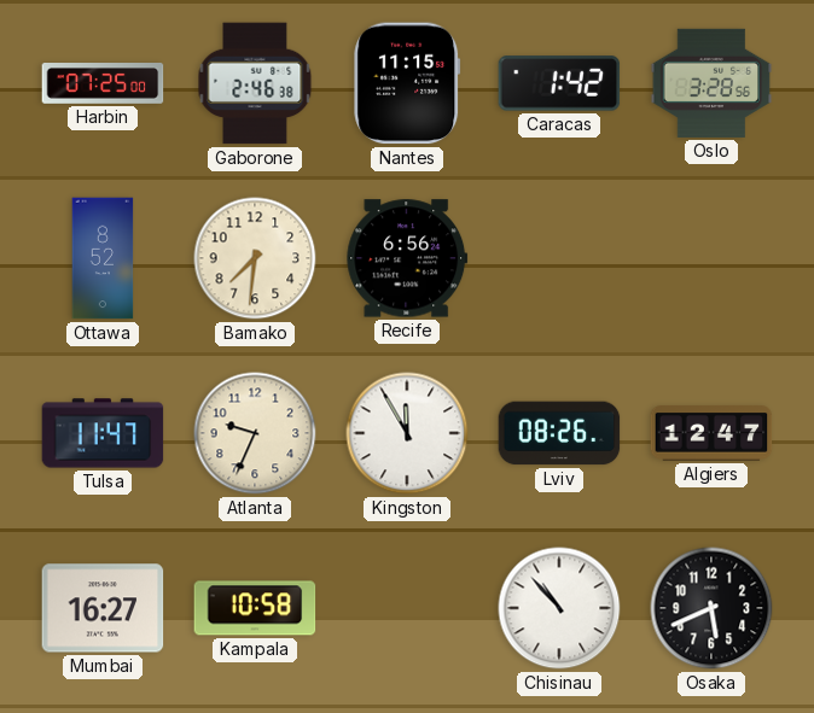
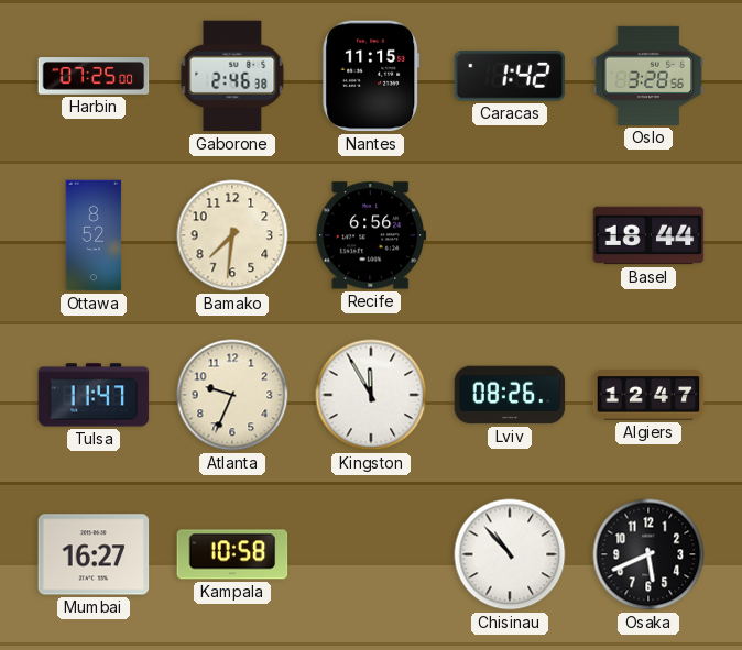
Basel: none -> 18:44 (648, 235)
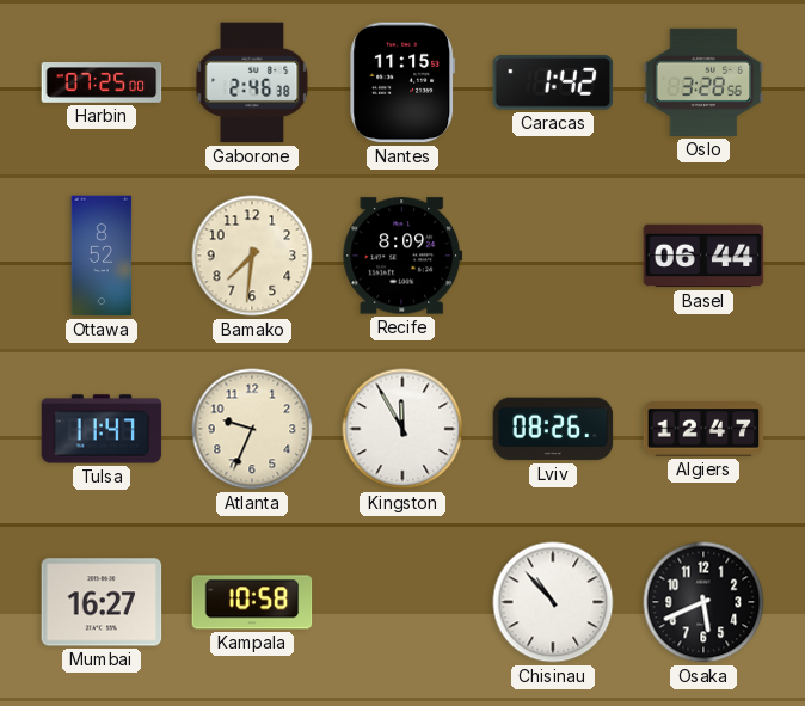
Recife: 6:56 -> 8:09 (402, 256)
Basel: 18:44 -> 06:44 (703, 256)
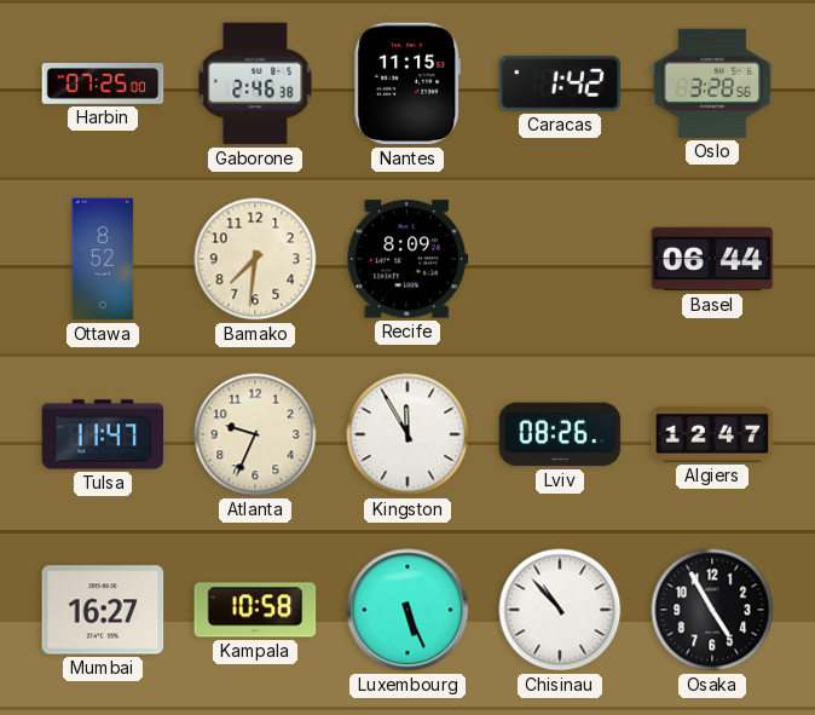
Luxembourg: none -> 5:26 (407, 610)
Osaka: 5:41 -> 4:55 (712, 610)
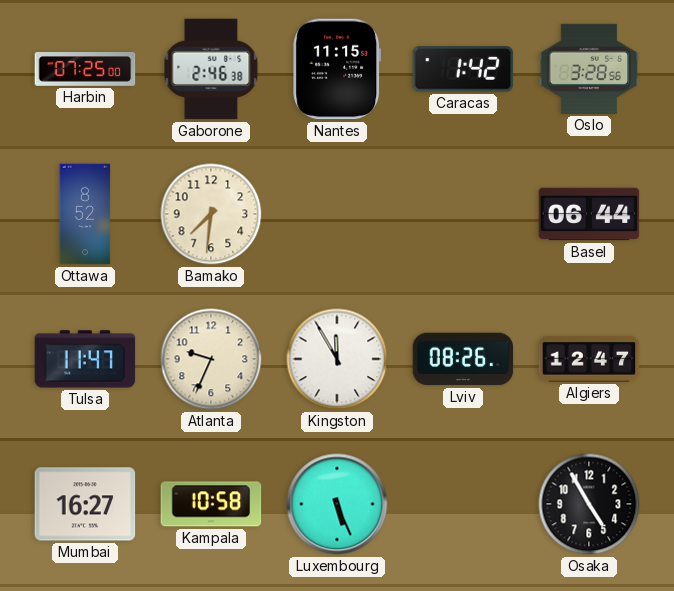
Recife: 8:09 -> none (407, 259)
Chisinau: 10:53 -> none (560, 610)
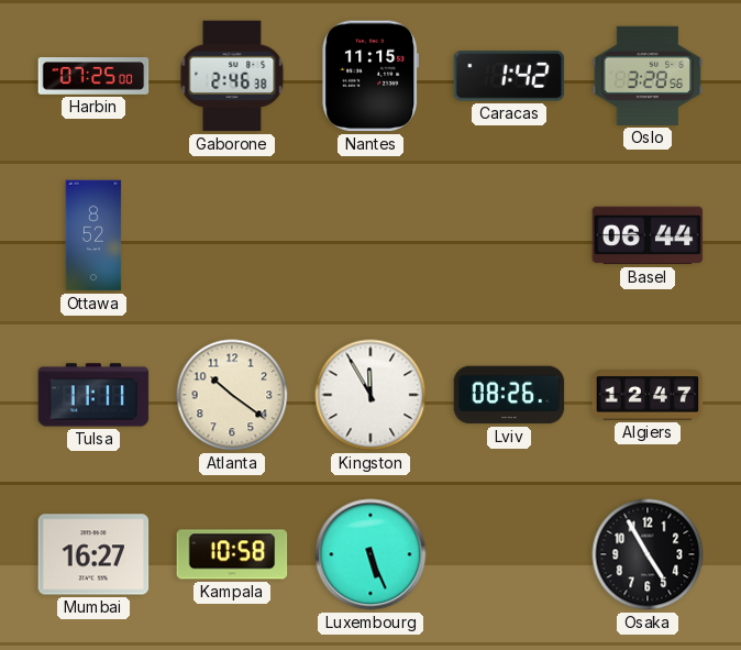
Bamako: 7:31 -> none (211, 214)
Tulsa: 11:47 -> 11:11 (93, 395)
Atlanta: 9:34 -> 10:21 (232, 395)
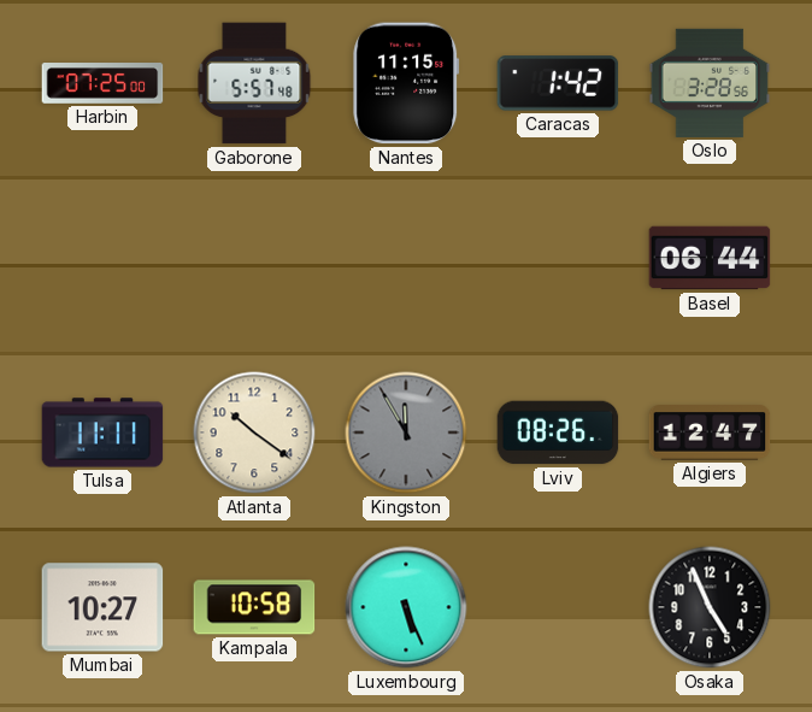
Gaborone: 2:46 -> 5:57 (254, 83)
Ottawa: 8:52 -> none (93, 235)
Kingston dial: white -> grey (406, 433)
Mumbai: 16:27 -> 10:27 (102, 607)
Osaka: 4:55 -> 4:56 (710, 607)
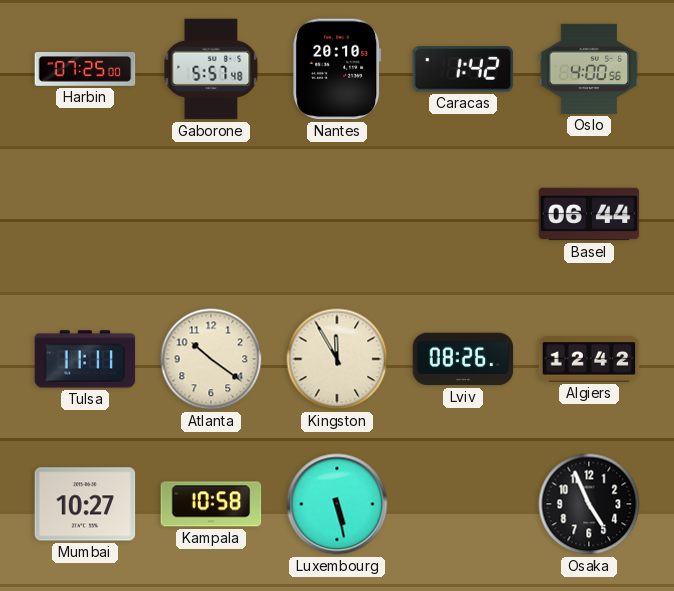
Nantes: 11:15 -> 20:10 (337, 69)
Oslo: 3:28 -> 4:00 (589, 69)
Kingston dial: grey -> cream (337, 359)
Algiers: 12:47 -> 12:42 (589, 359)
Luxembourg: 5:26 -> 5:28 (337, 504)
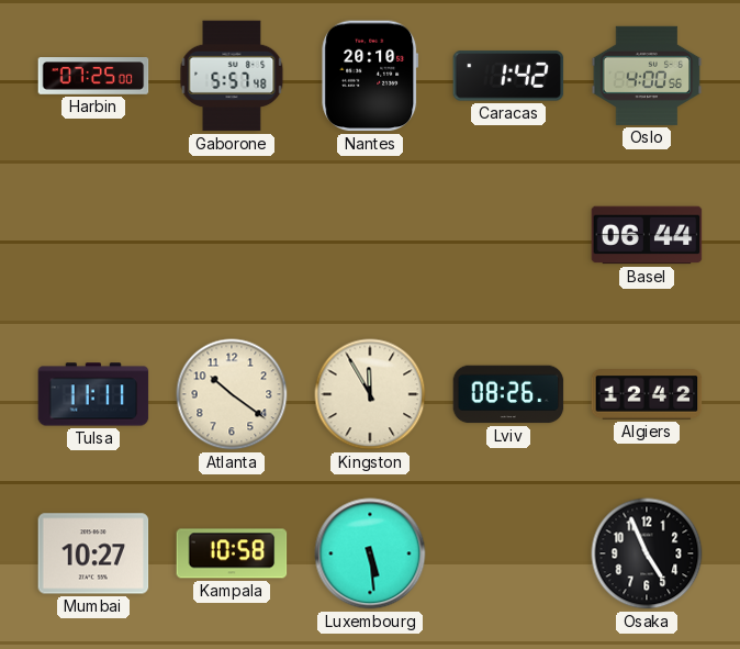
Luxembourg: 5:28 -> 5:29 (370, 553)
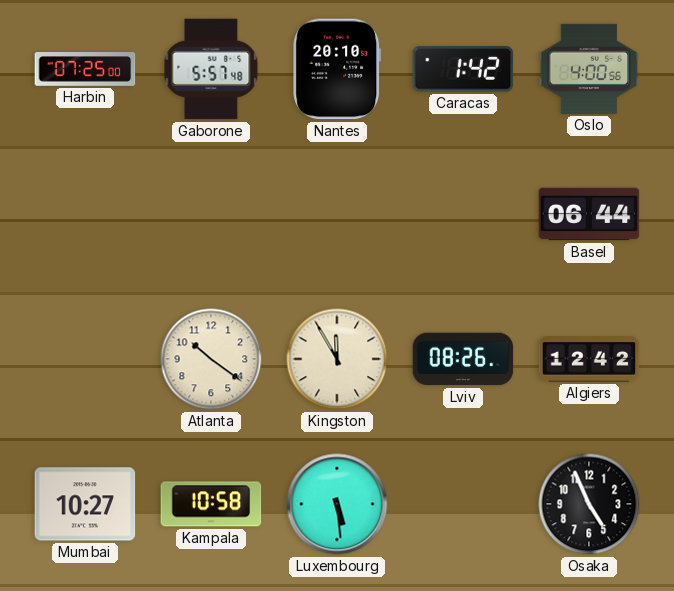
Tulsa: 11:11 -> none (93, 394)
